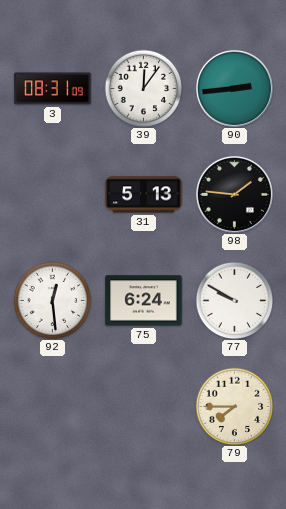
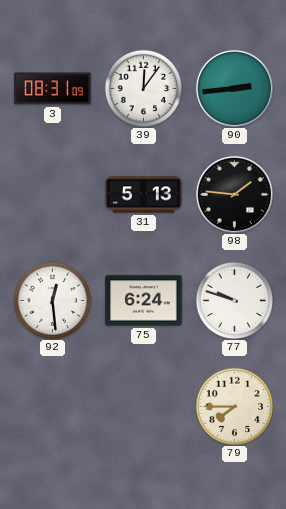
77: 9:50 -> 9:48 (234, 300)
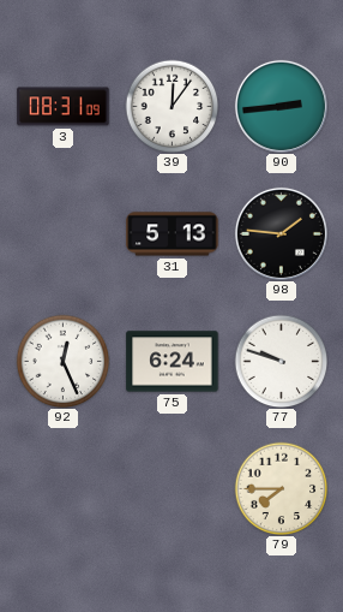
92: 12:29 -> 12:26 (62, 361)
